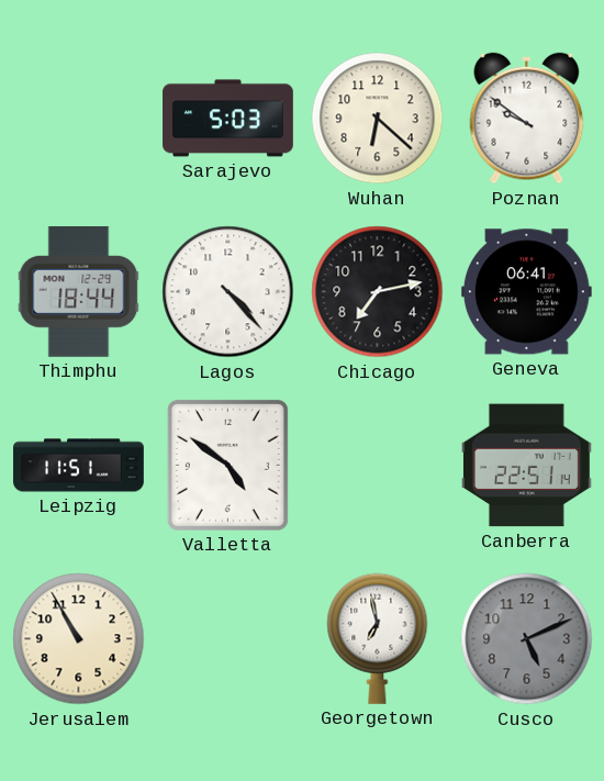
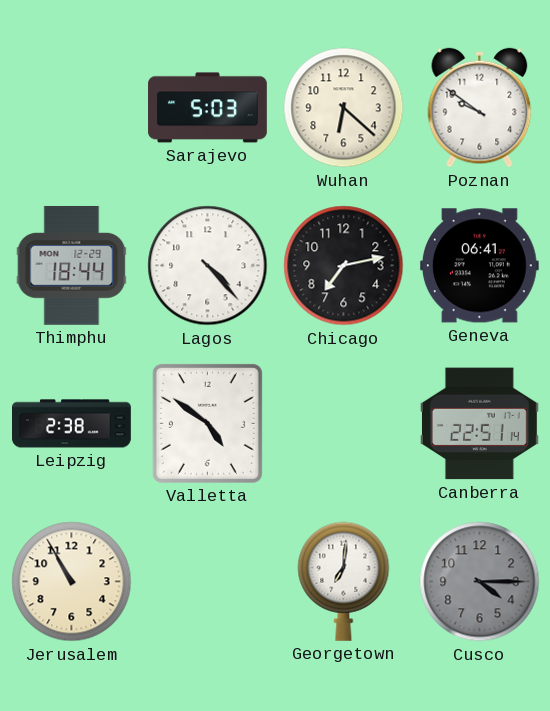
Leipzig: 11:51 -> 2:38 (72, 424)
Georgetown: 6:58 -> 7:01 (344, 581)
Cusco: 5:11 -> 4:15 (480, 582)
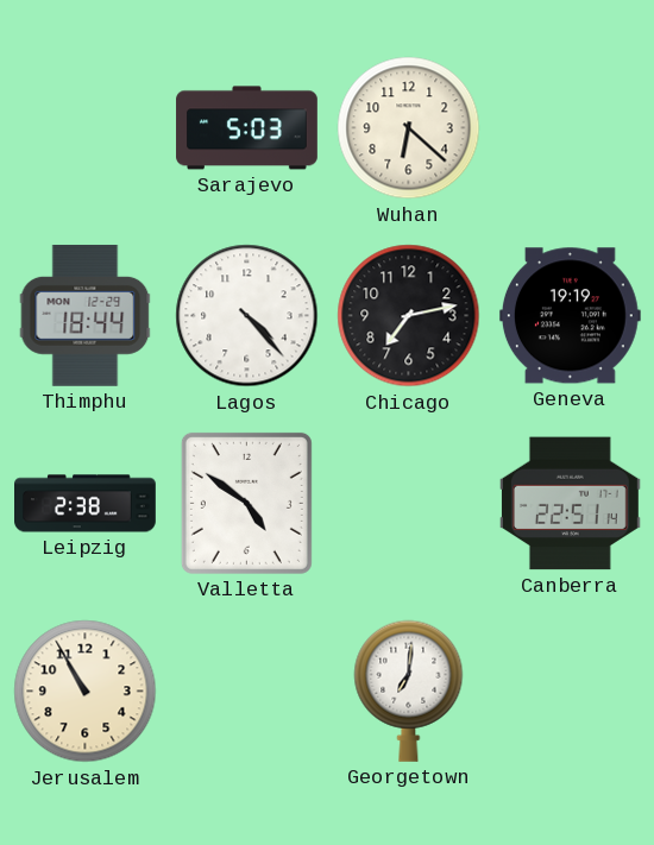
Poznan: 9:51 -> none (480, 108)
Geneva: 06:41 -> 19:19 (570, 316)
Cusco: 4:15 -> none (480, 582)
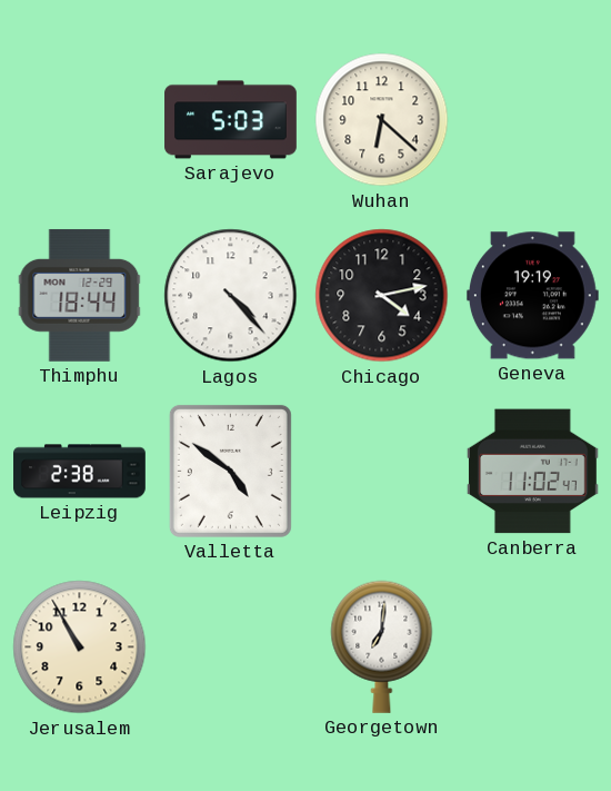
Chicago: 7:13 -> 4:13 (382, 296)
Canberra: 22:51 -> 11:02 (532, 472)
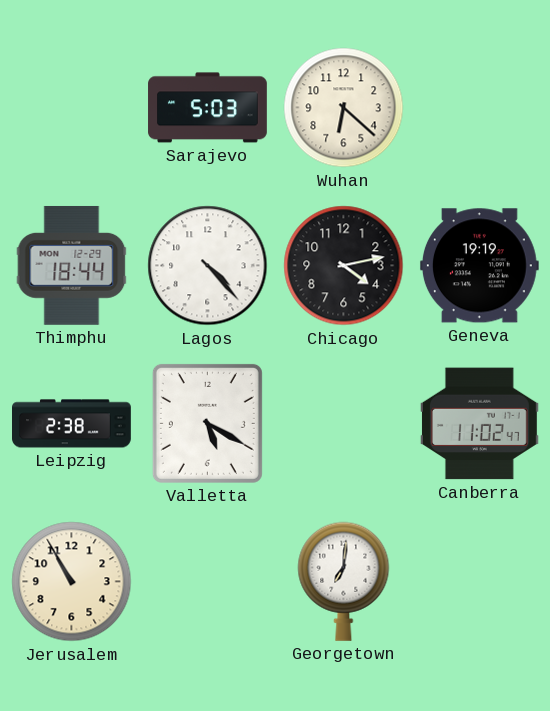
Valletta: 4:51 -> 5:20 (207, 423)
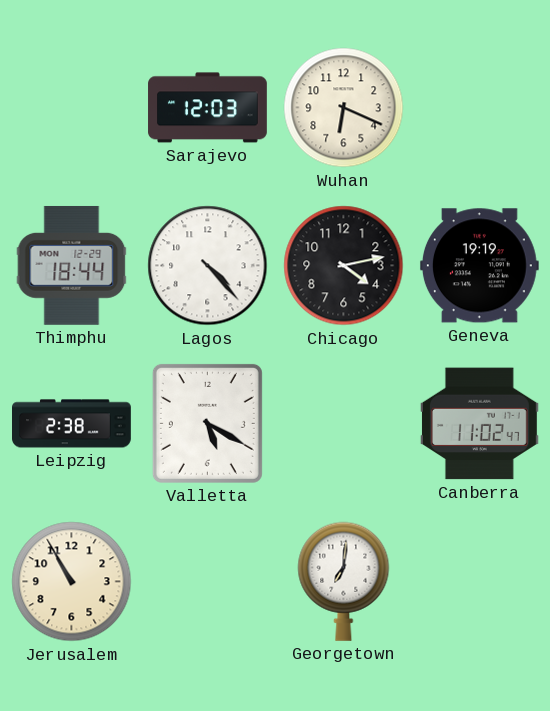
Sarajevo: 5:03 -> 12:03 (208, 108)
Wuhan: 6:22 -> 6:19 (344, 108)
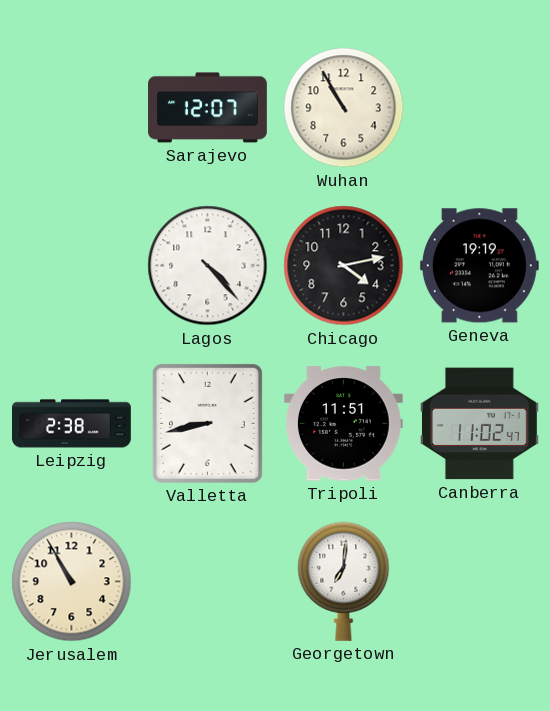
Sarajevo: 12:03 -> 12:07 (208, 108)
Wuhan: 6:19 -> 10:55 (344, 108)
Thimphu: 18:44 -> none (72, 265)
Valletta: 5:20 -> 8:43 (207, 423)
Tripoli: none -> 11:51 (343, 424)
